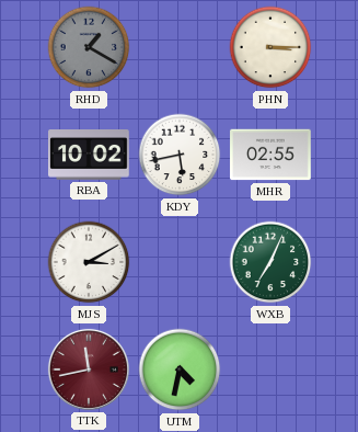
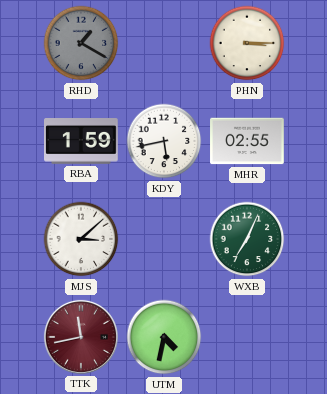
RBA: 10:02 -> 1:59 (82, 142)
MJS: 3:10 -> 3:08 (81, 239)
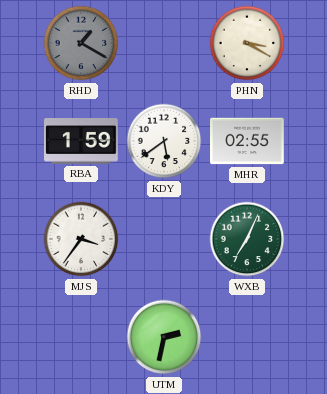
PHN: 3:15 -> 3:20 (247, 43)
KDY: 5:43 -> 5:39 (164, 141)
MJS: 3:08 -> 3:36 (81, 239)
TTK: 11:43 -> none (81, 337)
UTM: 4:32 -> 2:32 (164, 337)
